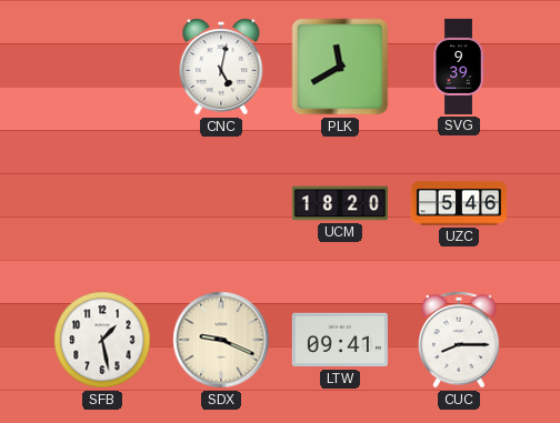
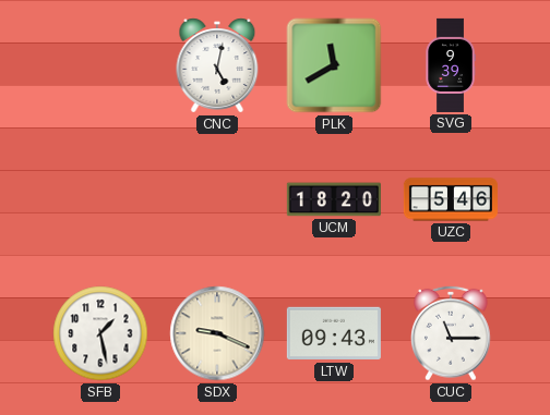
LTW: 09:41 -> 09:43 (334, 333)
CUC: 8:15 -> 11:15 (452, 333)
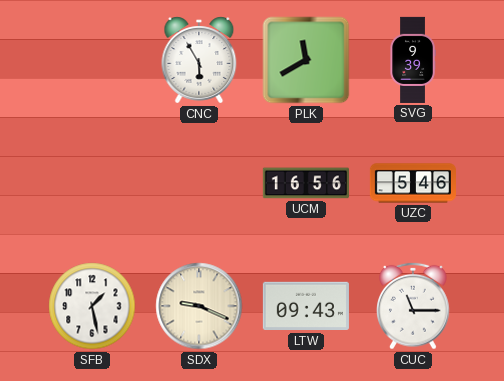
CNC: 5:02 -> 5:55 (199, 60)
UCM: 18:20 -> 16:56 (306, 183)
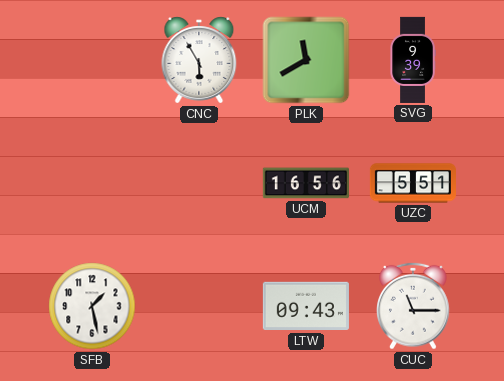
UZC: 5:46 -> 5:51 (412, 183)
SDX: 9:19 -> none (199, 306)
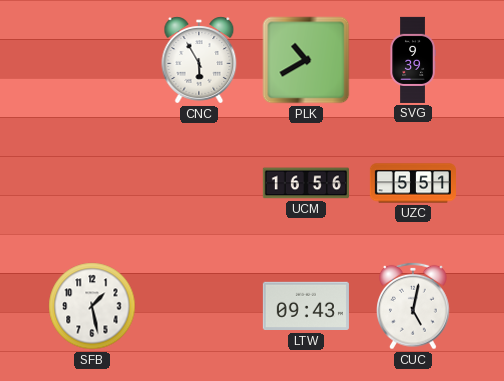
PLK: 11:40 -> 10:40 (306, 60)
CUC: 11:15 -> 5:02 (414, 306)
